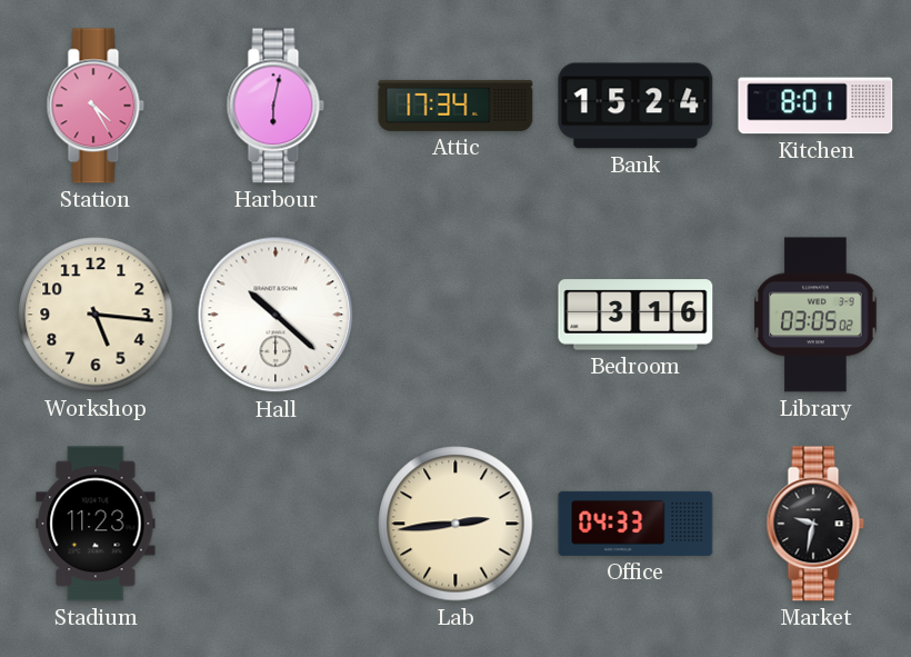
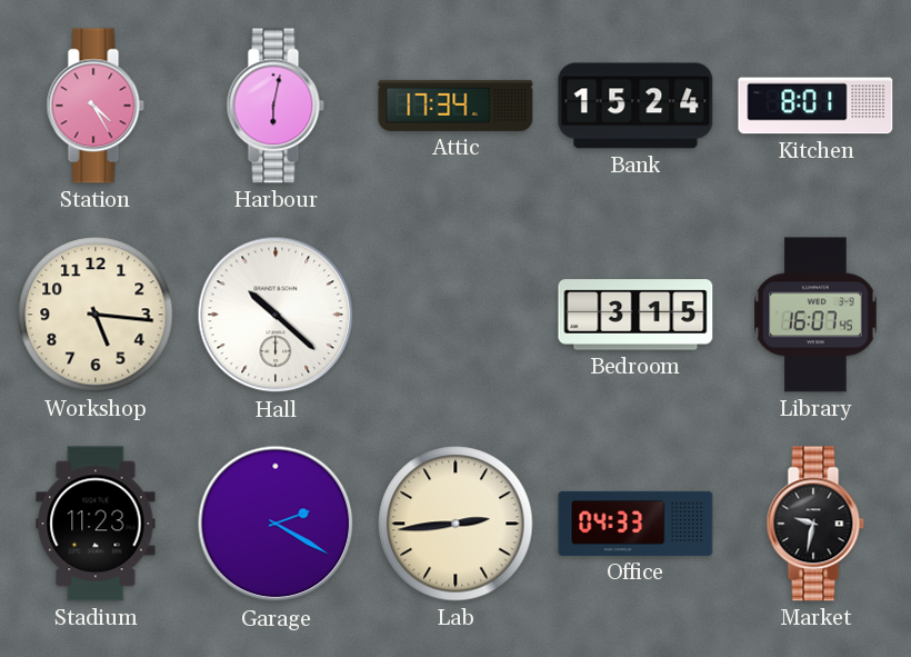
Bedroom: 3:16 -> 3:15 (635, 315)
Library: 03:05 -> 16:07 (815, 315)
Garage: none -> 2:20 (276, 524)
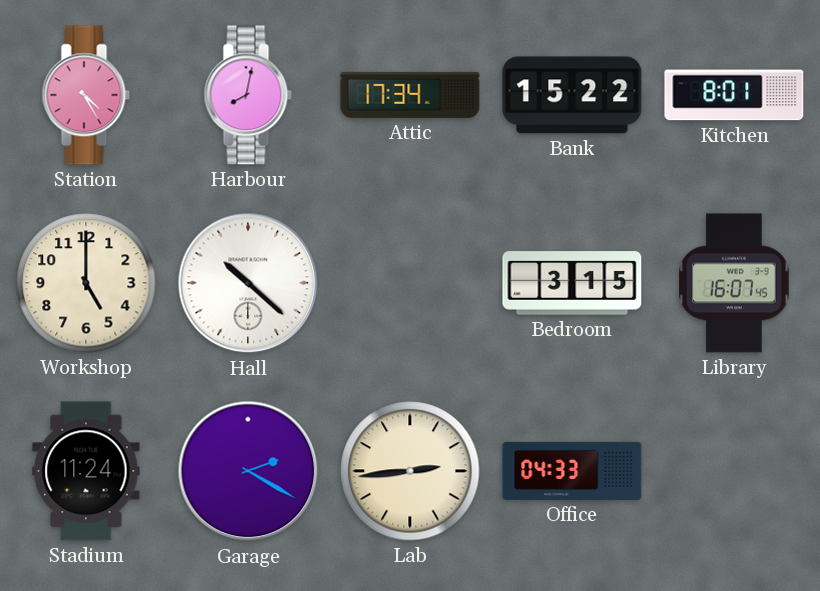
Harbour: 6:02 -> 8:02 (248, 95)
Bank: 15:24 -> 15:22 (572, 95)
Workshop: 5:16 -> 5:00 (86, 283)
Stadium: 11:23 -> 11:24 (86, 471)
Market: 9:32 -> none (815, 524)
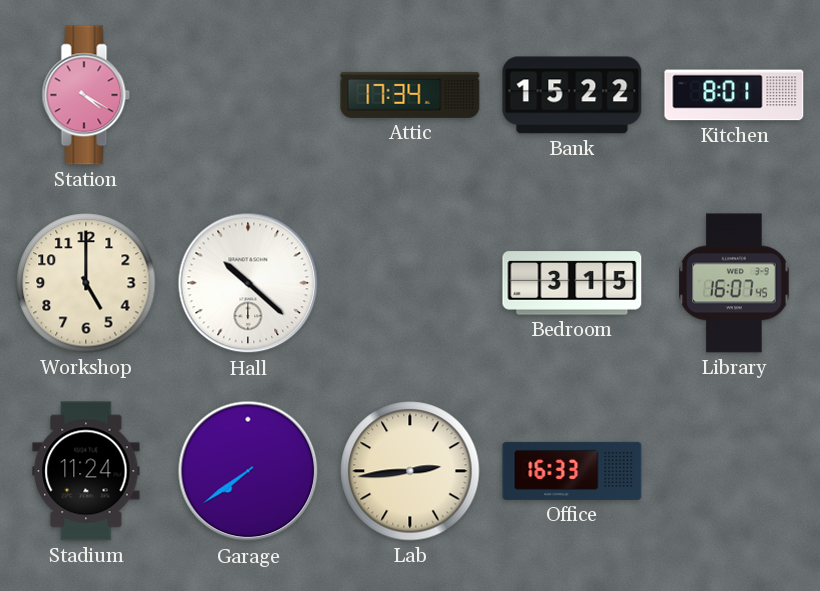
Station: 4:25 -> 4:20 (86, 95)
Harbour: 8:02 -> none (248, 95)
Garage: 2:20 -> 7:39 (248, 471)
Office: 04:33 -> 16:33 (572, 471)
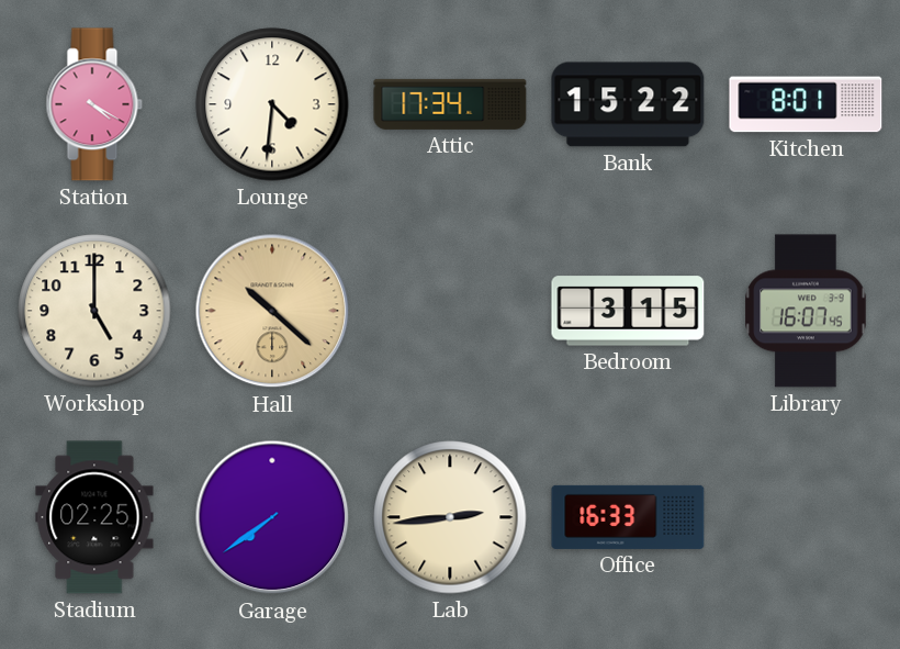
Lounge: none -> 4:31 (272, 104)
Hall dial: white -> champagne (272, 311)
Stadium: 11:24 -> 02:25 (94, 517)
